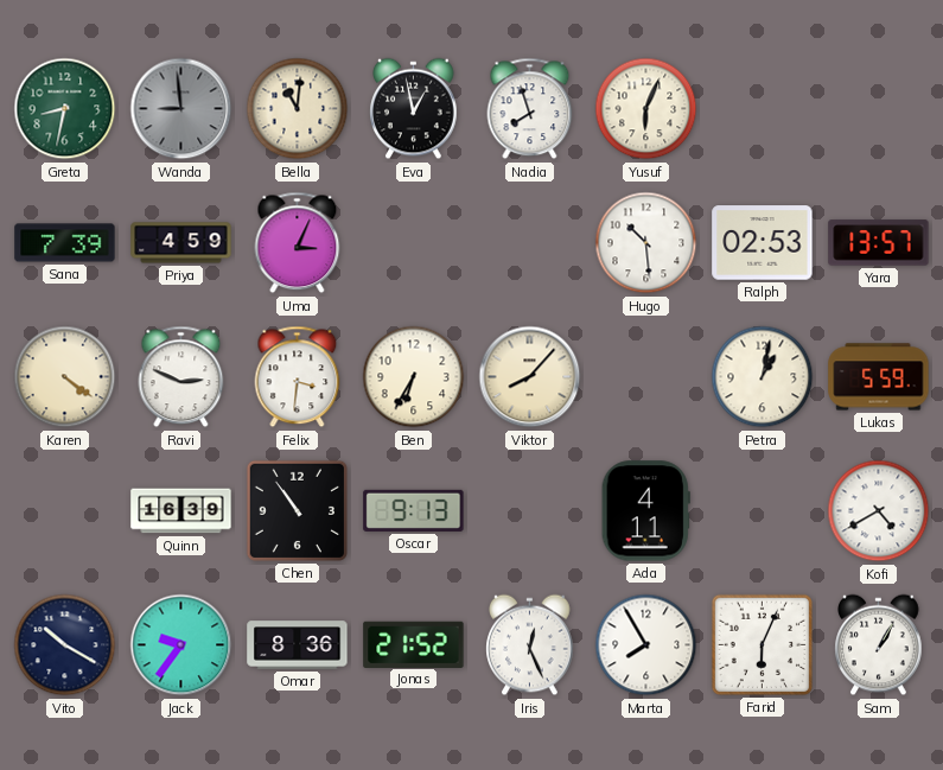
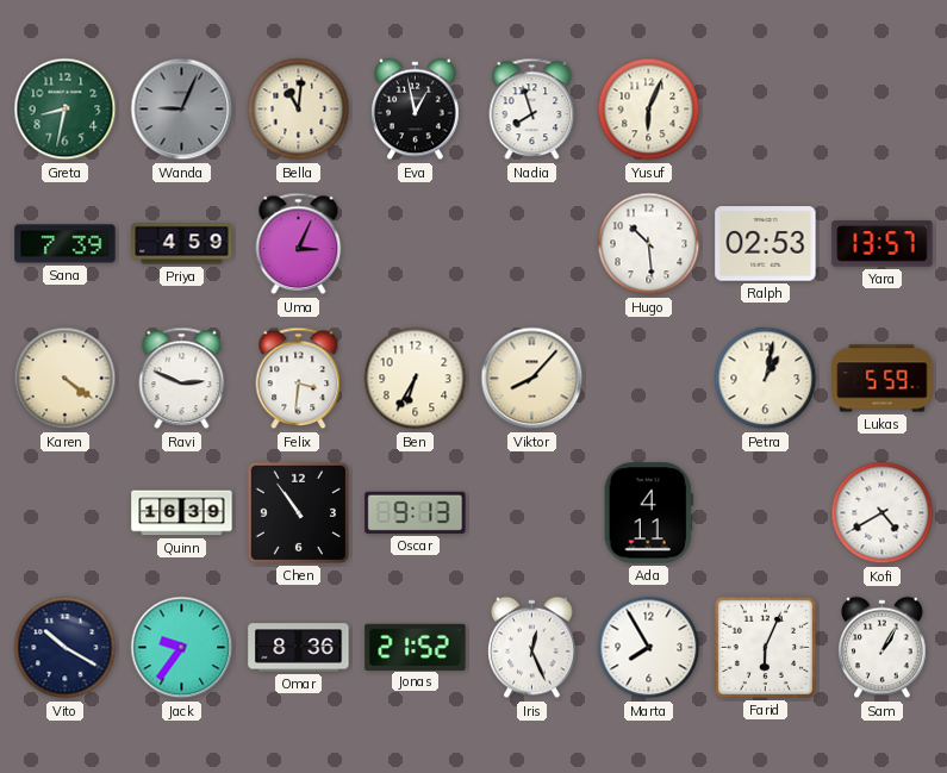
Wanda: 8:59 -> 9:04 (182, 110)
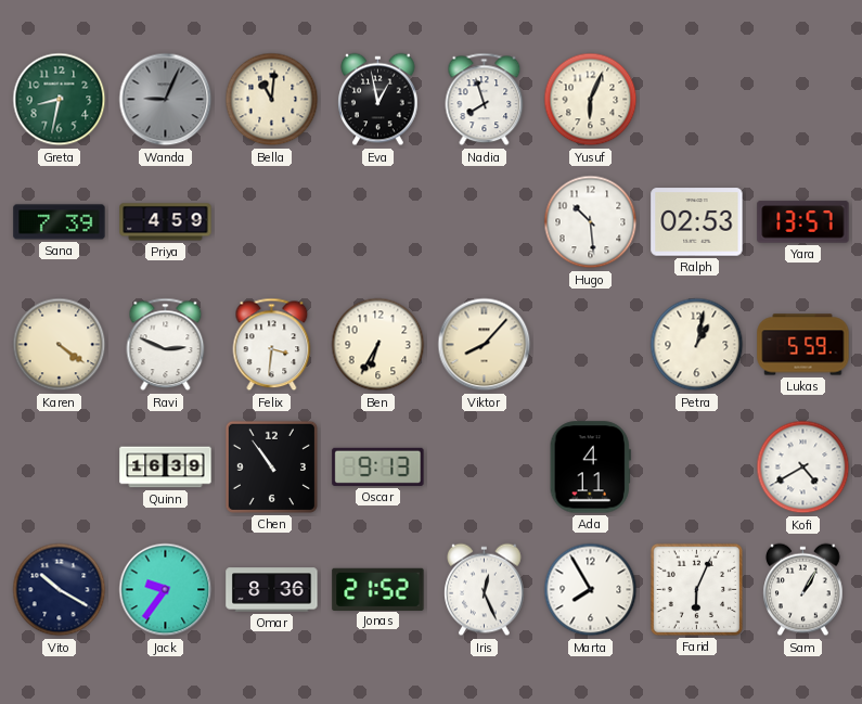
Uma: 3:04 -> none (299, 244)
